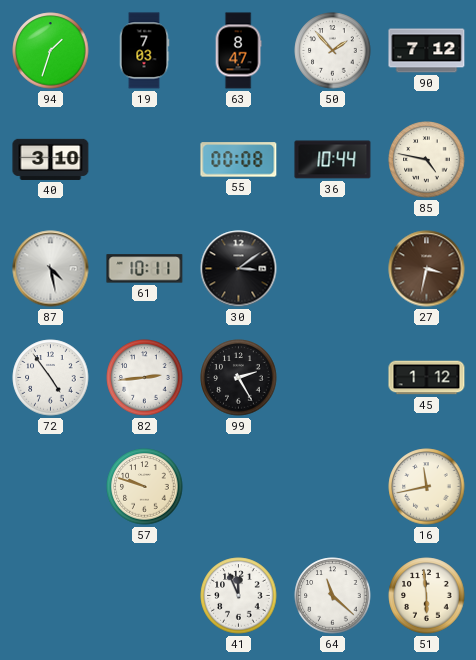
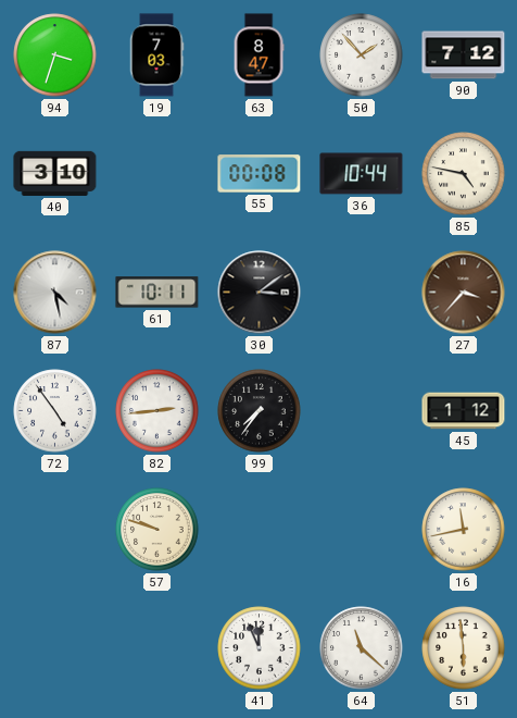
94: 1:33 -> 3:33 (55, 55)
27: 3:32 -> 3:37 (464, 293)
99: 2:25 -> 7:36 (260, 411)
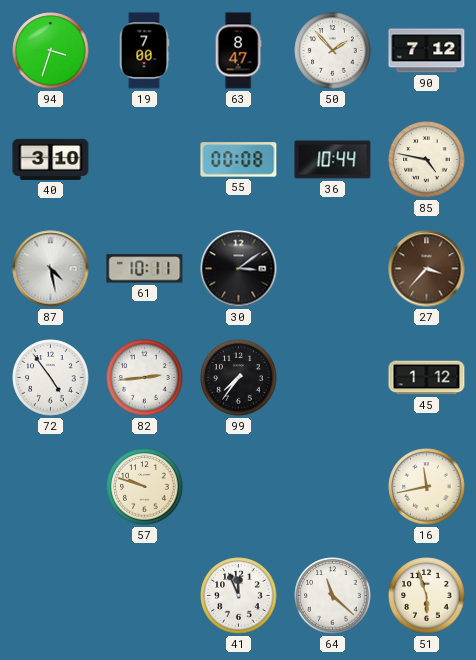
19: 7:03 -> 7:00 (144, 51)
51: 5:59 -> 5:57 (427, 596)
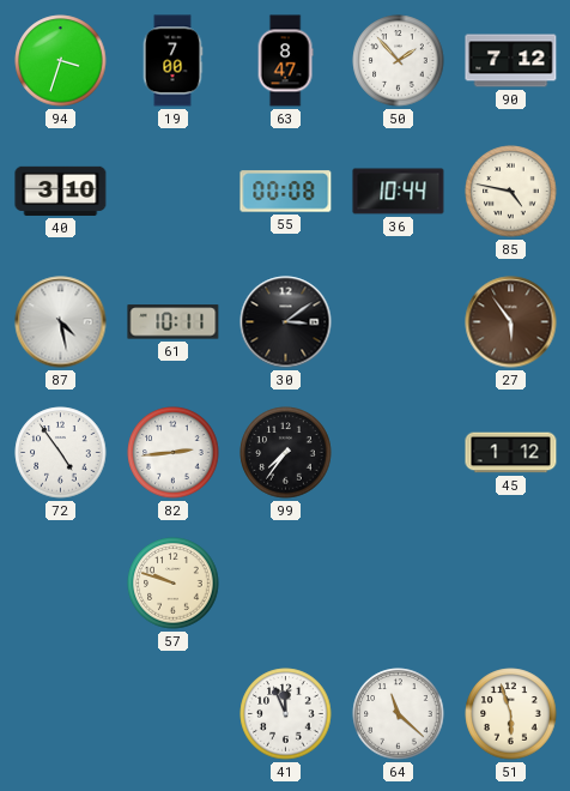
27: 3:37 -> 5:54 (511, 322)
16: 11:43 -> none (427, 487)
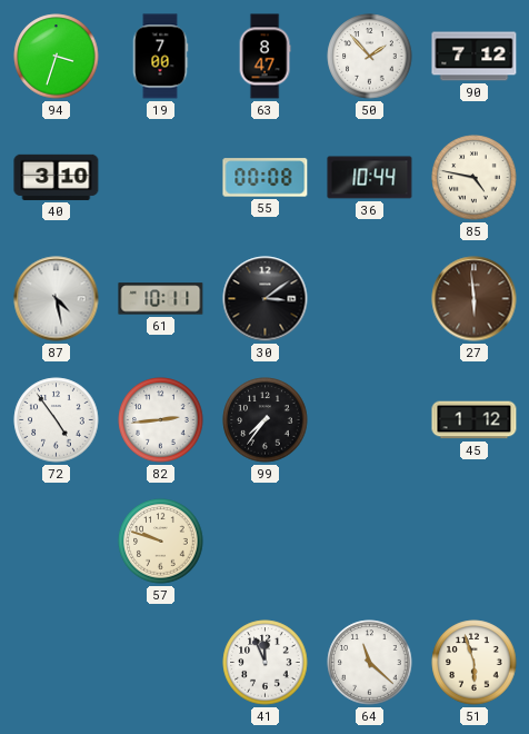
27: 5:54 -> 5:59 (475, 299)
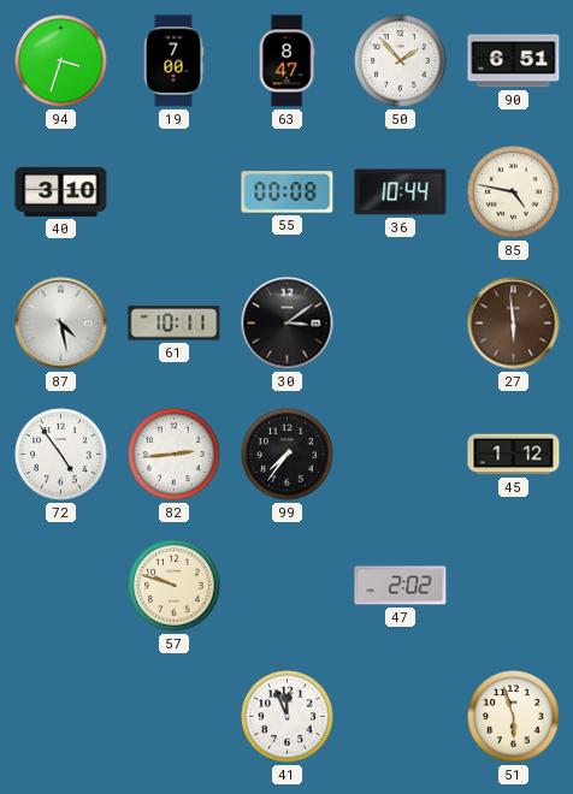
90: 7:12 -> 6:51 (514, 61)
47: none -> 2:02 (401, 586)
64: 11:22 -> none (370, 663)
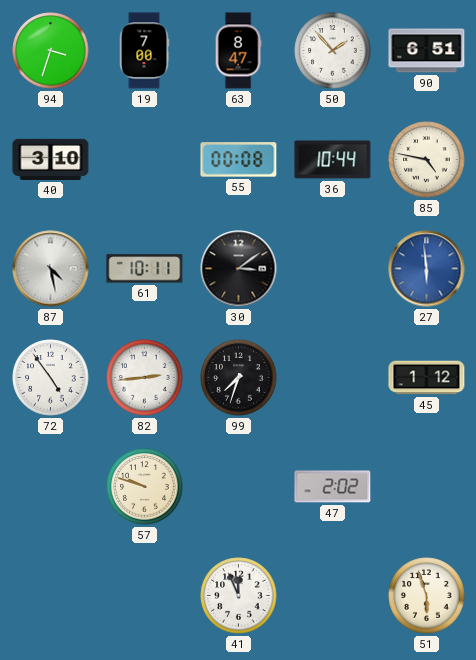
27 dial: brown -> blue (427, 269)
99: 7:36 -> 7:33 (239, 378)
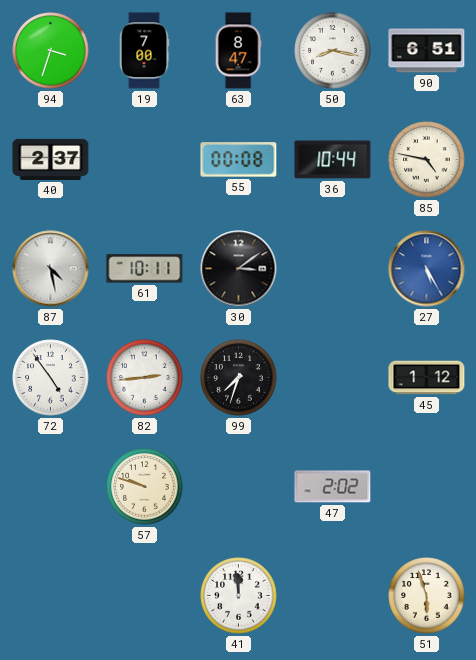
50: 1:53 -> 8:17 (333, 51)
40: 3:10 -> 2:37 (51, 159)
27: 5:59 -> 5:25 (427, 269)
41: 11:56 -> 11:59 (239, 596)
